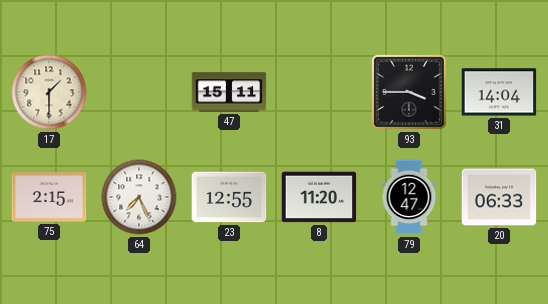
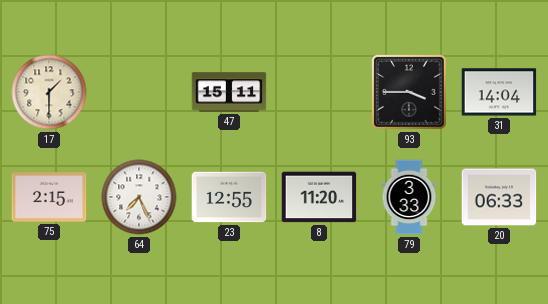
79: 12:47 -> 3:33 (409, 197)
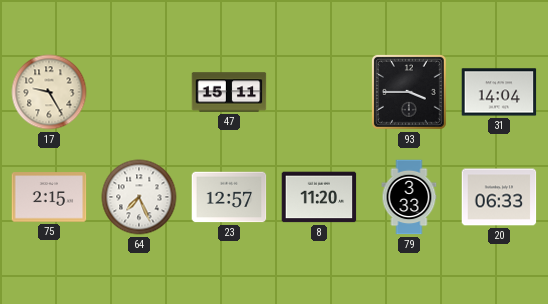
17: 1:30 -> 9:25 (49, 92)
23: 12:55 -> 12:57 (229, 197)
